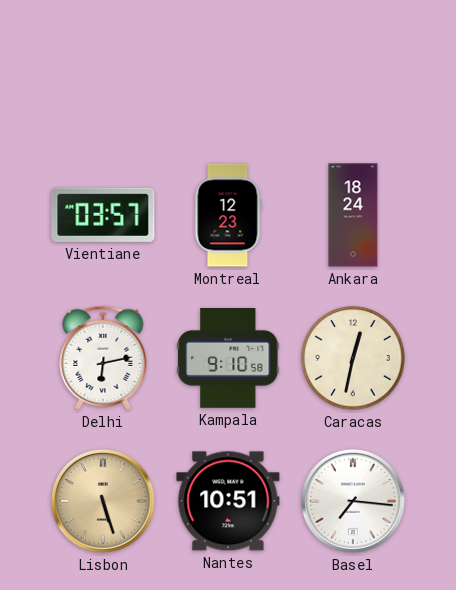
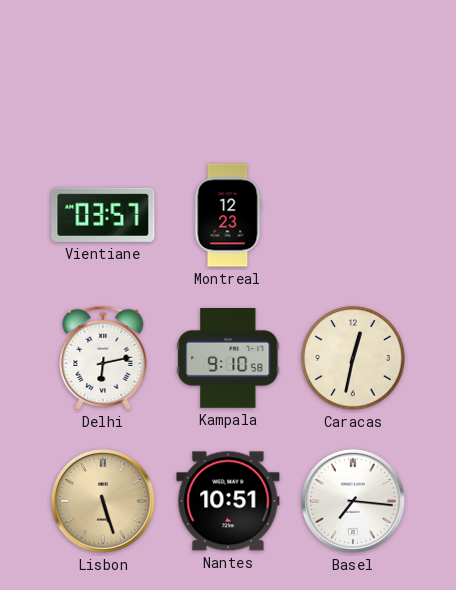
Ankara: 18:24 -> none (353, 215)
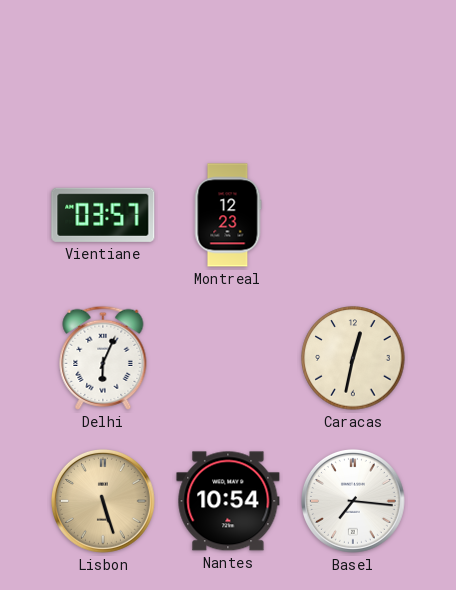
Delhi: 6:13 -> 6:04 (103, 358)
Kampala: 9:10 -> none (228, 359)
Nantes: 10:51 -> 10:54 (228, 501)
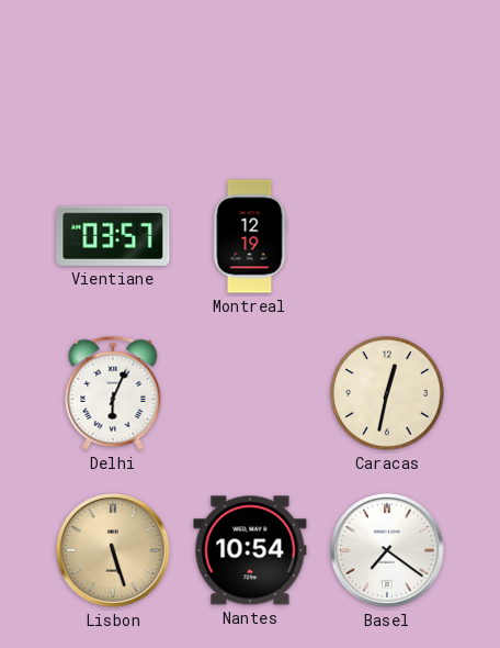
Montreal: 12:23 -> 12:19 (250, 236)
Basel: 7:16 -> 7:21 (387, 550)
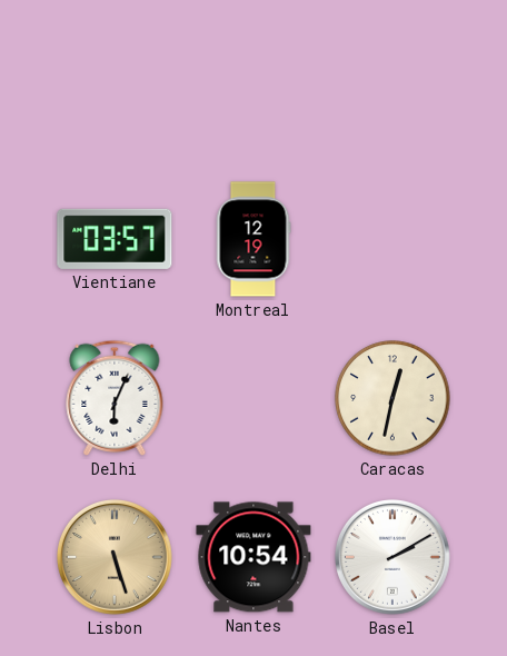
Basel: 7:21 -> 2:10 (392, 557)
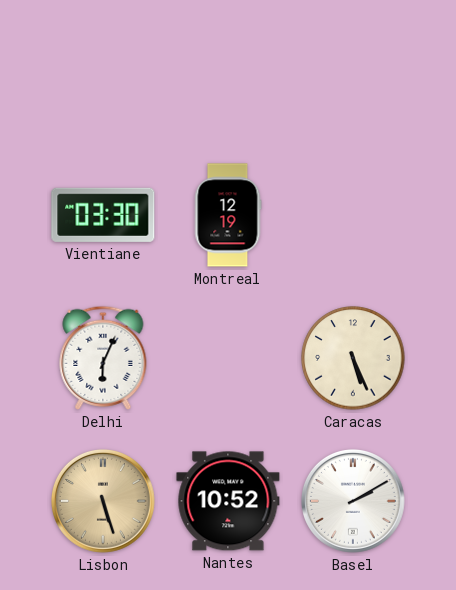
Vientiane: 03:57 -> 03:30 (103, 215)
Caracas: 12:32 -> 5:26 (353, 358)
Nantes: 10:54 -> 10:52 (228, 501)
